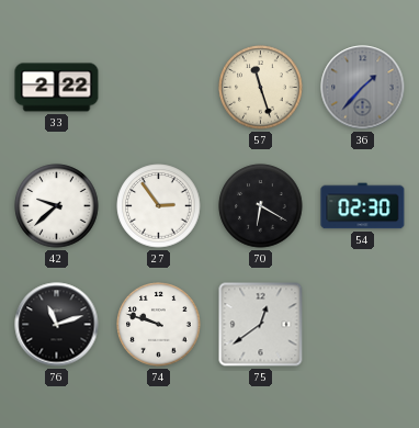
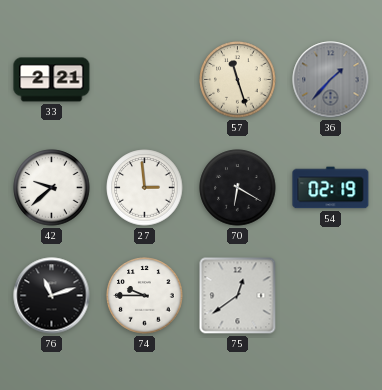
33: 2:22 -> 2:21 (52, 80)
27: 2:54 -> 2:59 (145, 188)
54: 02:30 -> 02:19 (331, 188)
74: 9:48 -> 9:45 (145, 296)
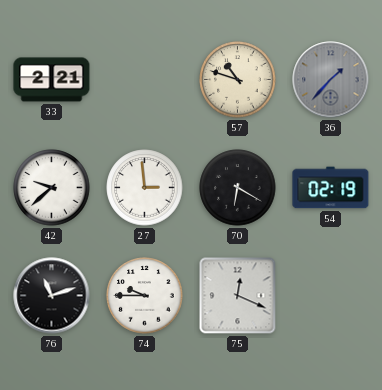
57: 11:27 -> 10:48 (238, 80)
75: 12:39 -> 12:19 (238, 296)
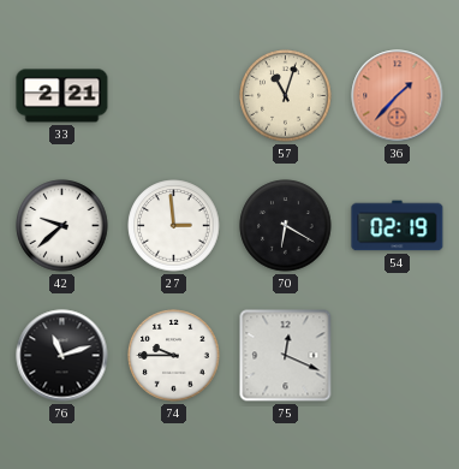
57: 10:48 -> 11:03 (286, 96)
36 dial: grey -> salmon (398, 96)
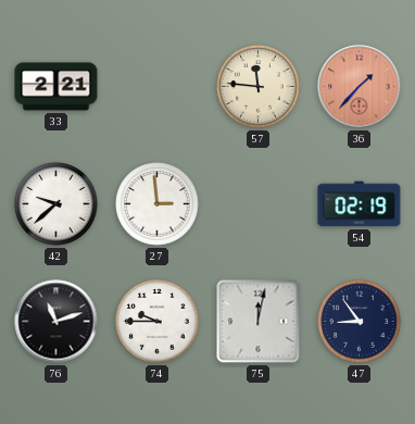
57: 11:03 -> 11:46 (259, 87)
70: 6:20 -> none (286, 226)
75: 12:19 -> 12:02 (259, 322)
47: none -> 8:54 (360, 322)
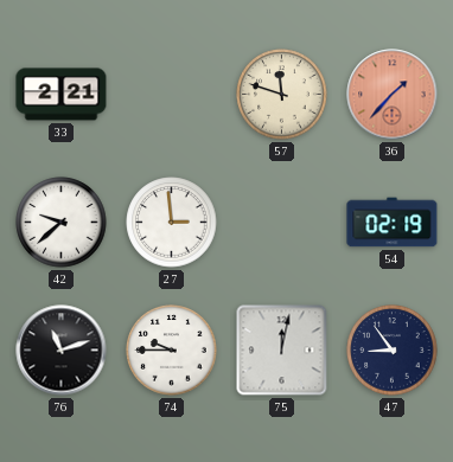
57: 11:46 -> 11:48 (282, 95)
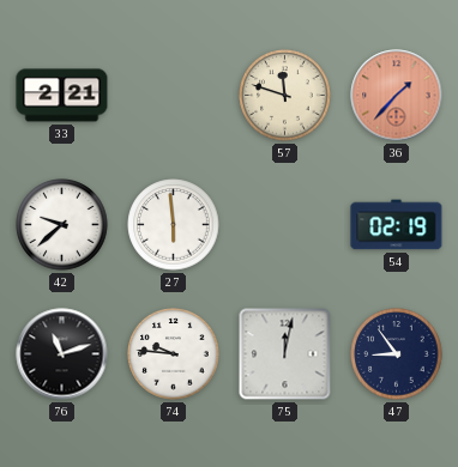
27: 2:59 -> 5:59 (174, 225)
74: 9:45 -> 9:46 (174, 354)
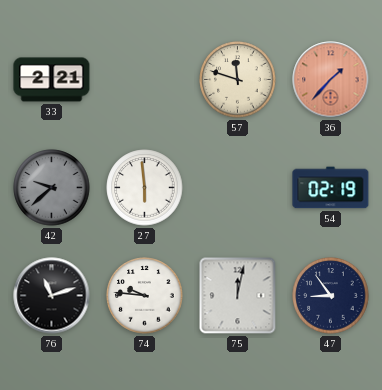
42 dial: white -> grey (52, 188)
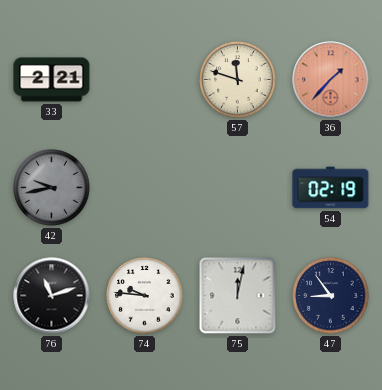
42: 9:38 -> 9:43 (52, 188)
27: 5:59 -> none (145, 188)
